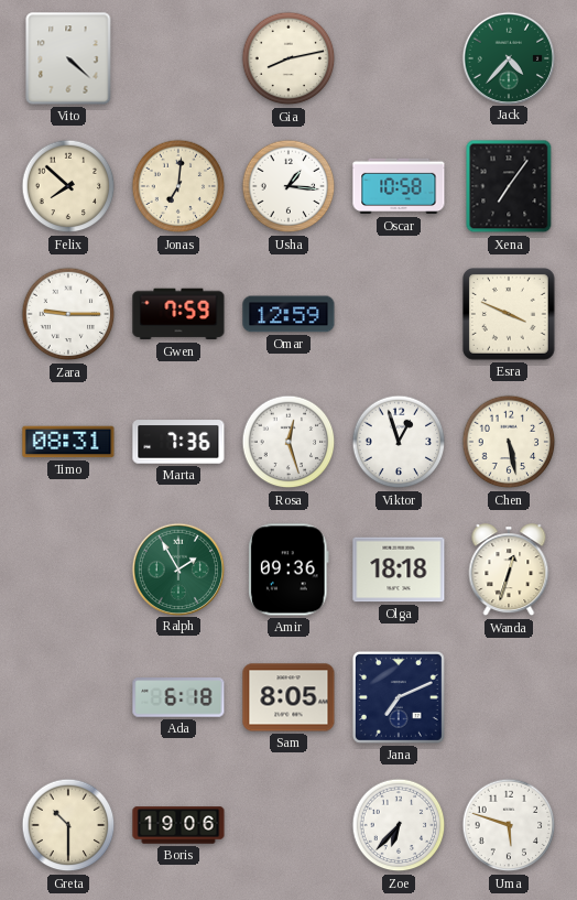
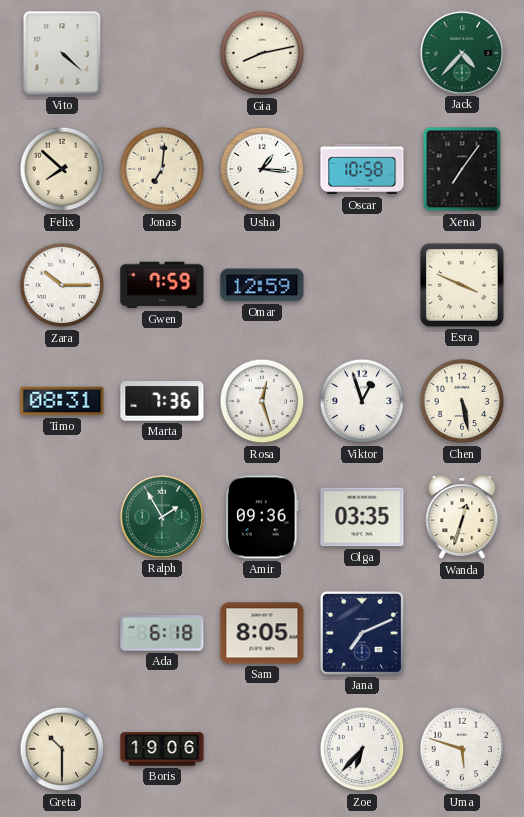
Zara: 9:15 -> 10:15 (62, 285)
Olga: 18:18 -> 03:35 (362, 517)
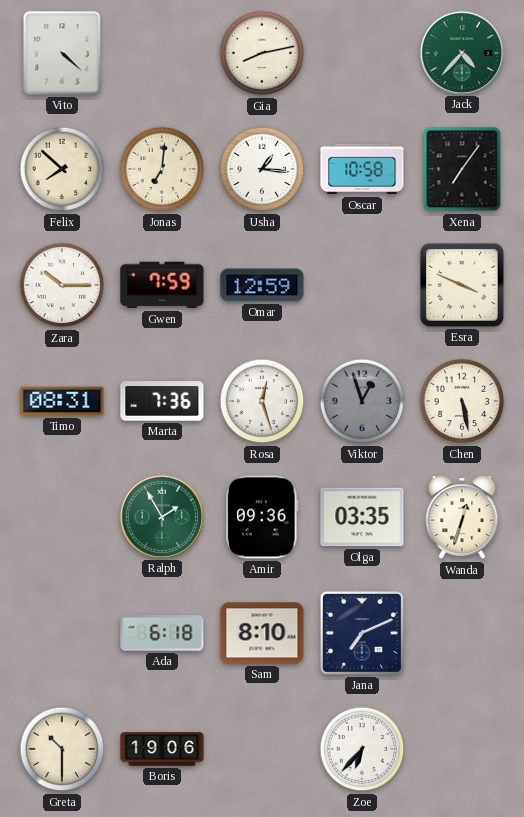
Viktor dial: white -> grey (362, 401)
Sam: 8:05 -> 8:10 (262, 633)
Uma: 5:48 -> none (462, 749)
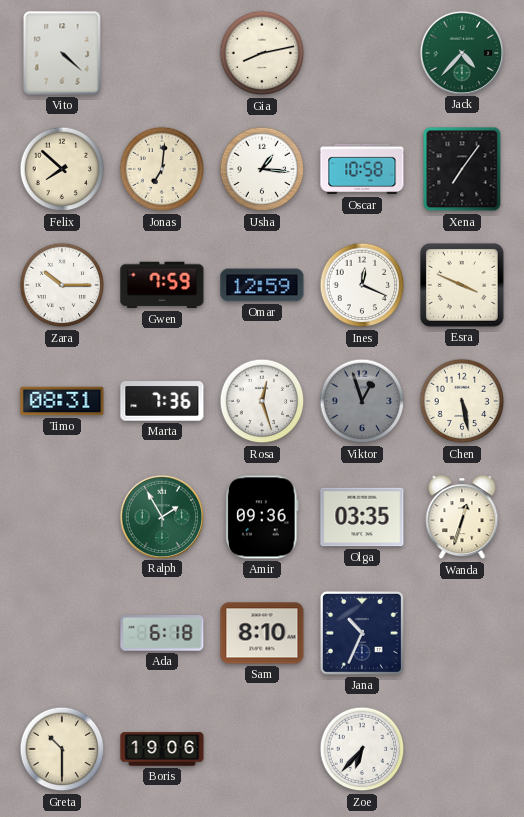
Ines: none -> 12:19 (362, 285)
Jana: 7:11 -> 10:34 (362, 633)
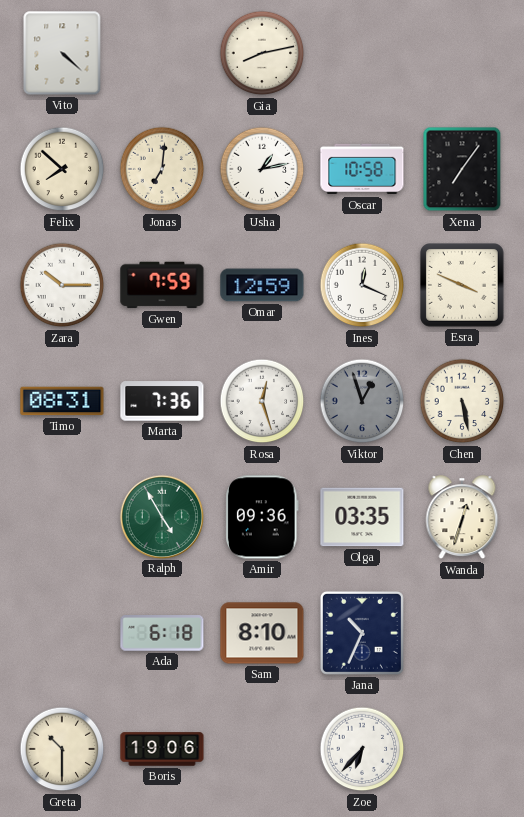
Jack: 4:37 -> none (461, 52)
Usha: 1:16 -> 1:13 (262, 169)
Ralph: 1:55 -> 4:55 (161, 516)
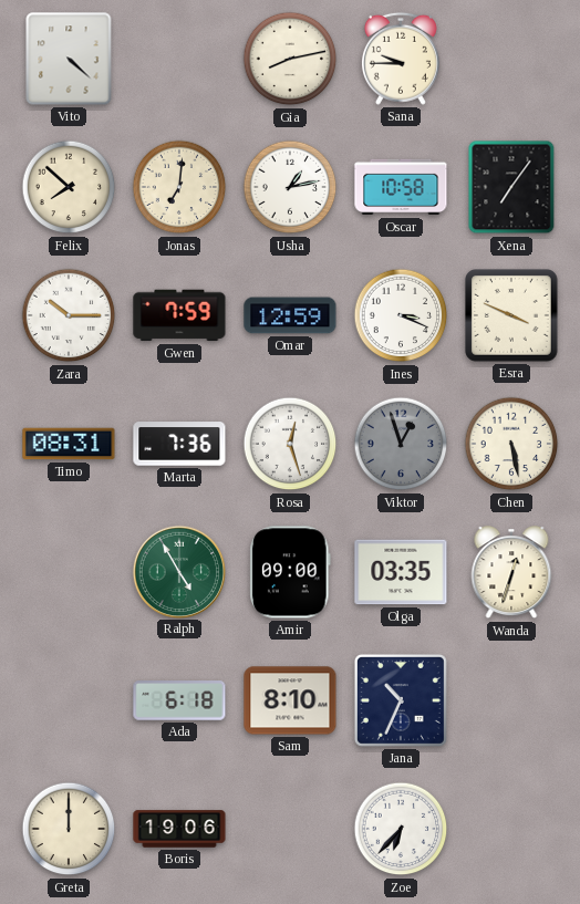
Sana: none -> 9:45 (401, 59)
Ines: 12:19 -> 3:19 (401, 315)
Amir: 09:36 -> 09:00 (291, 572)
Greta: 10:30 -> 12:00 (69, 829)
